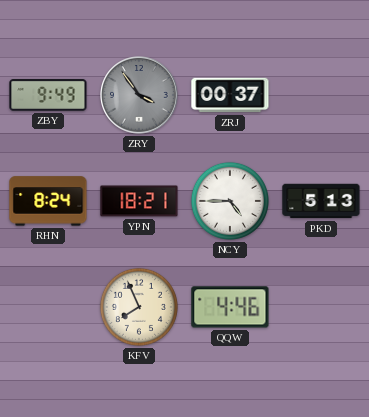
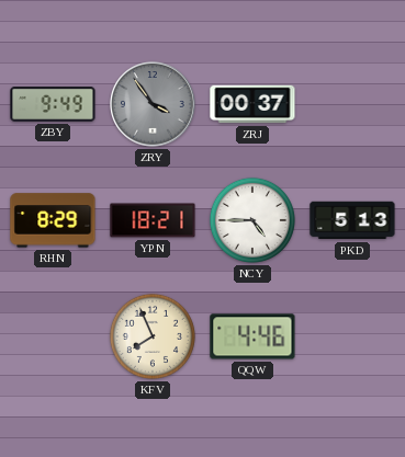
RHN: 8:24 -> 8:29 (53, 220)
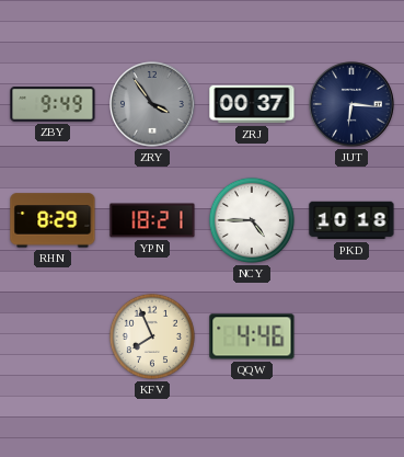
JUT: none -> 6:16 (351, 104)
PKD: 5:13 -> 10:18 (351, 220)
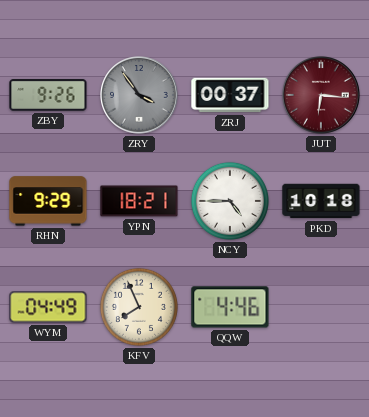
ZBY: 9:49 -> 9:26 (48, 95)
JUT dial: navy -> burgundy (321, 95)
RHN: 8:29 -> 9:29 (48, 201)
WYM: none -> 04:49 (48, 307)
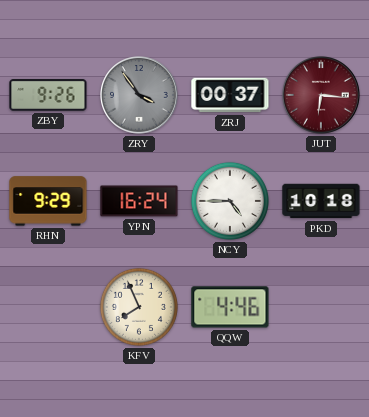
YPN: 18:21 -> 16:24 (139, 201)
WYM: 04:49 -> none (48, 307)
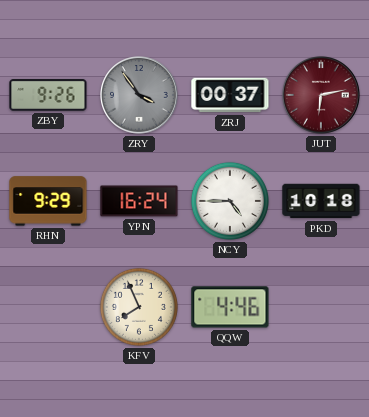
JUT: 6:16 -> 6:13 (321, 95)
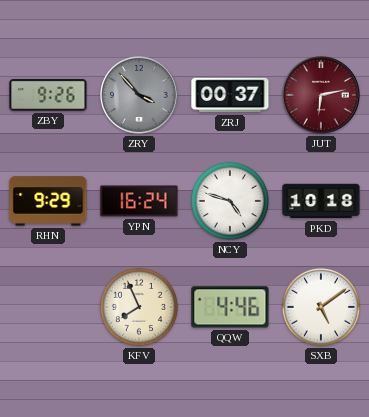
ZRY: 3:54 -> 3:53 (139, 95)
NCY: 4:45 -> 4:48 (230, 201)
SXB: none -> 5:09 (321, 307)
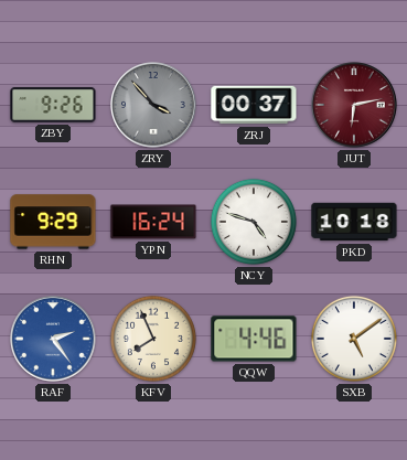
RAF: none -> 2:24 (53, 339)
